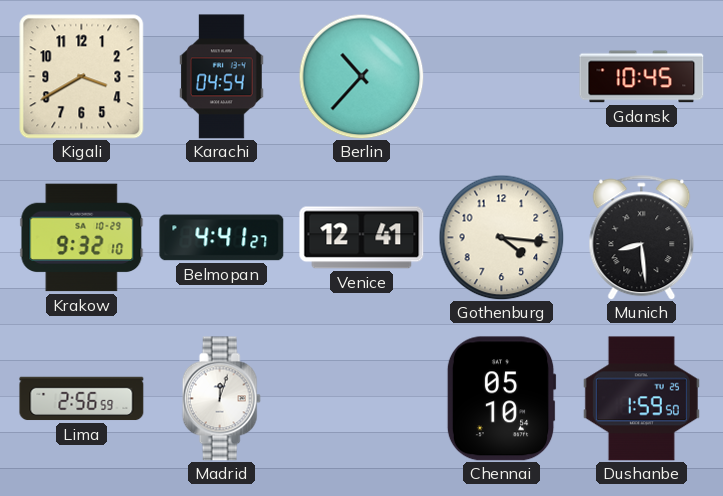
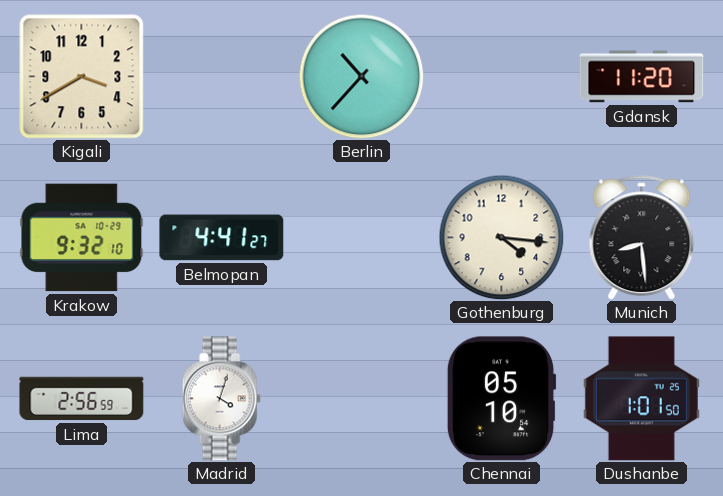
Karachi: 04:54 -> none (222, 77)
Gdansk: 10:45 -> 11:20 (642, 77)
Venice: 12:41 -> none (362, 238)
Madrid: 12:03 -> 4:03 (221, 399)
Dushanbe: 1:59 -> 1:01 (641, 399)
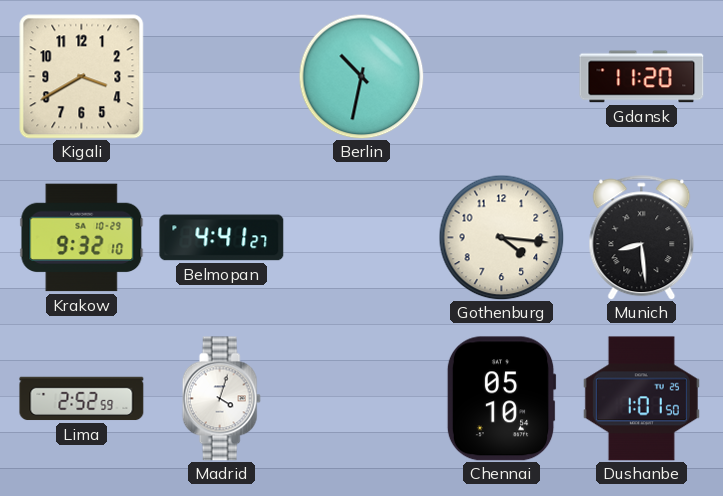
Berlin: 10:37 -> 10:32 (361, 76)
Lima: 2:56 -> 2:52 (82, 399)
